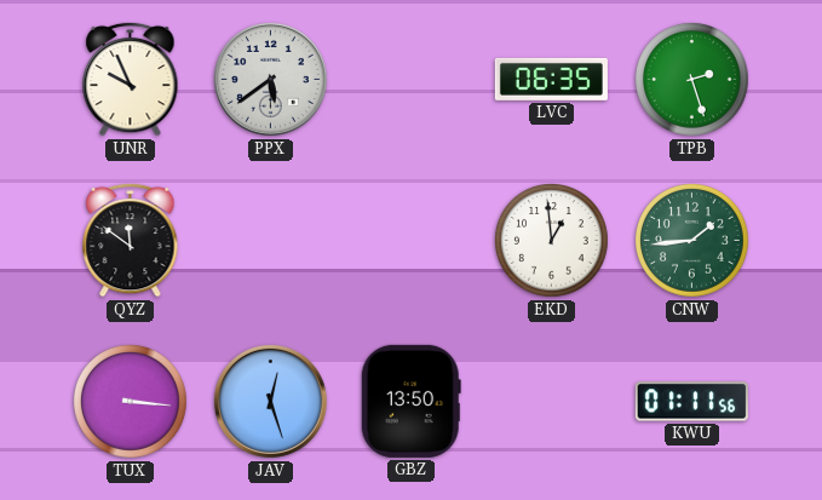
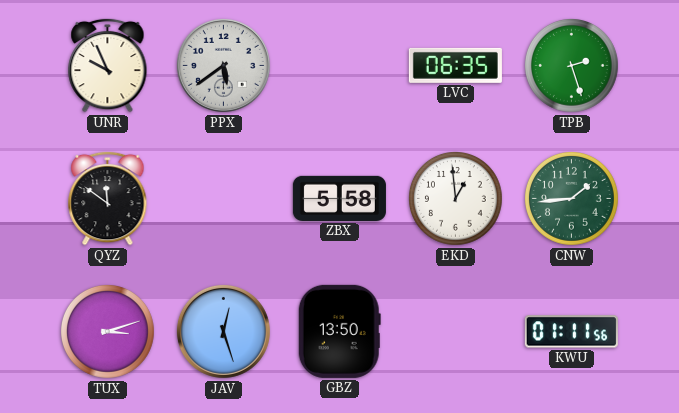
ZBX: none -> 5:58 (339, 198)
TUX: 3:16 -> 3:12 (108, 332)
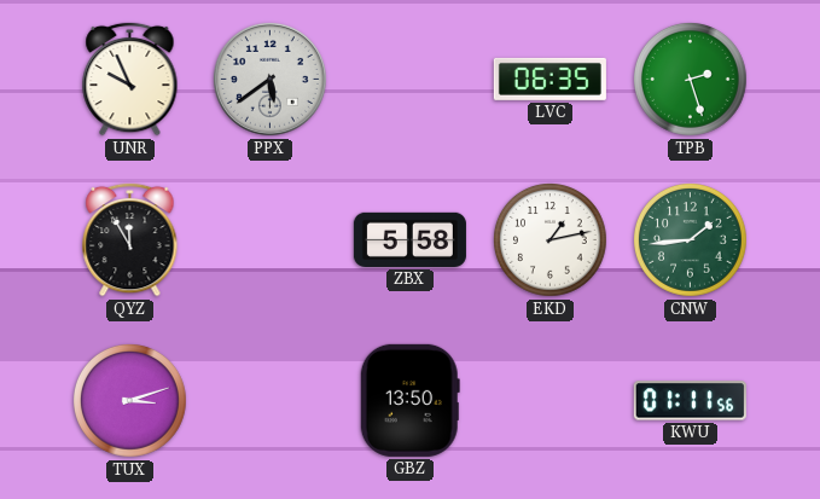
QYZ: 11:51 -> 11:55 (130, 239)
EKD: 12:59 -> 1:13 (551, 240)
JAV: 12:27 -> none (223, 331)
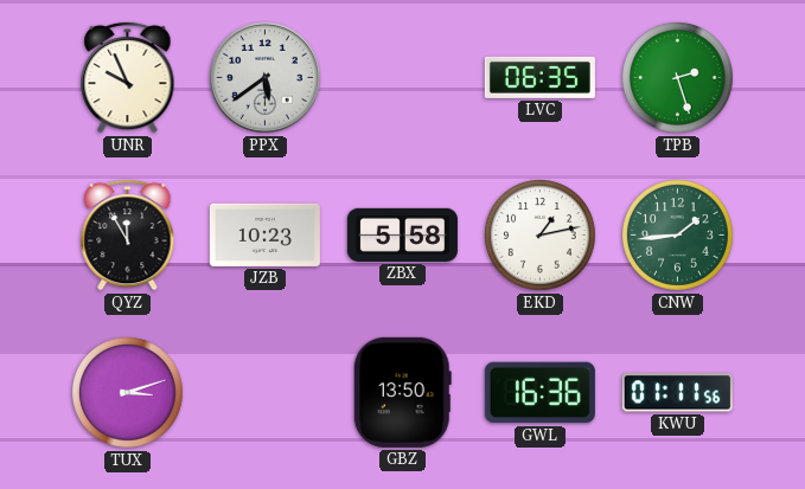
JZB: none -> 10:23 (264, 234)
GWL: none -> 16:36 (539, 393)
